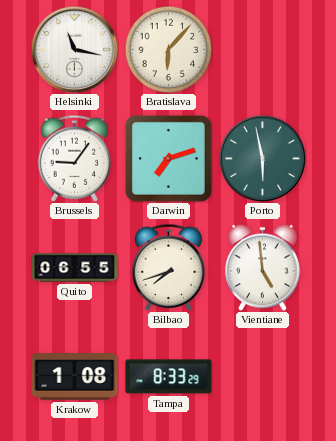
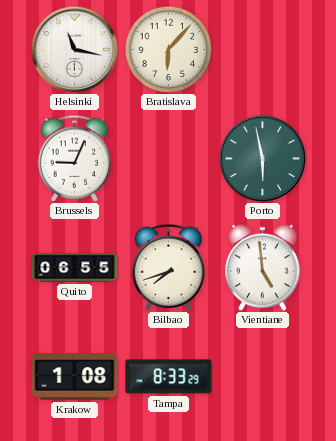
Brussels: 9:06 -> 9:04 (75, 158)
Darwin: 7:12 -> none (168, 158)
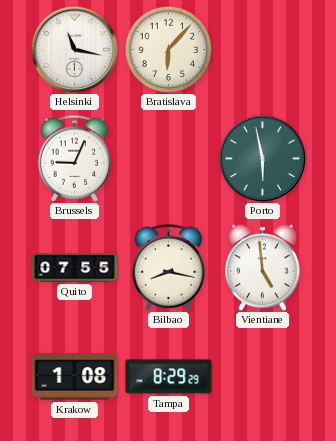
Quito: 06:55 -> 07:55 (75, 268)
Bilbao: 7:42 -> 8:17 (169, 267)
Tampa: 8:33 -> 8:29 (169, 377)
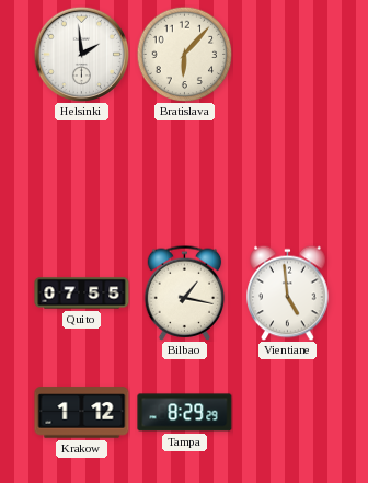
Helsinki: 11:17 -> 1:59 (81, 54)
Brussels: 9:04 -> none (75, 158)
Porto: 5:58 -> none (262, 158)
Bilbao: 8:17 -> 1:17 (185, 292)
Krakow: 1:08 -> 1:12 (82, 413)
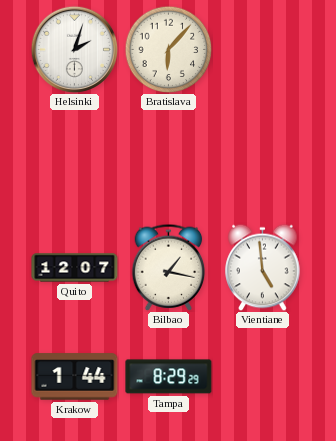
Helsinki: 1:59 -> 2:03 (74, 49)
Quito: 07:55 -> 12:07 (75, 268)
Krakow: 1:12 -> 1:44 (75, 377)
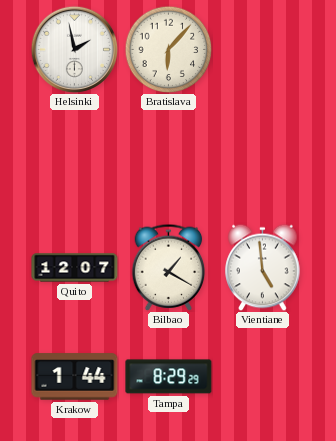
Helsinki: 2:03 -> 1:58 (74, 49)
Bilbao: 1:17 -> 1:20 (169, 267)
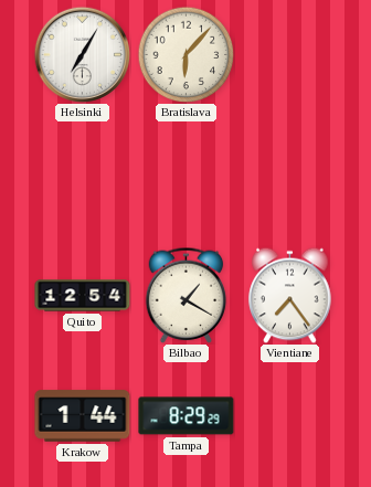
Helsinki: 1:58 -> 7:05 (82, 54)
Quito: 12:07 -> 12:54 (83, 296)
Vientiane: 4:59 -> 7:24 (290, 295)
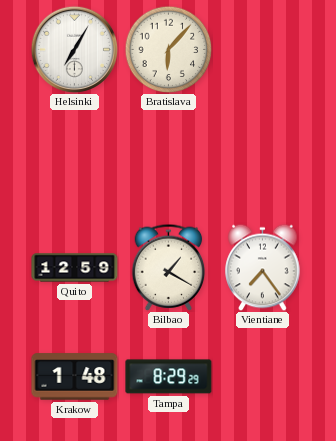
Quito: 12:54 -> 12:59 (75, 268)
Krakow: 1:44 -> 1:48 (75, 377)
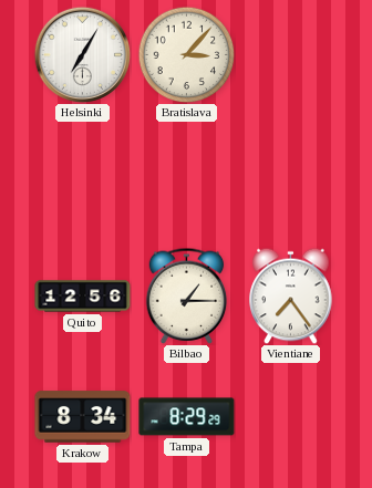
Bratislava: 6:07 -> 3:07 (186, 54)
Quito: 12:59 -> 12:56 (83, 297)
Bilbao: 1:20 -> 1:15 (187, 295)
Krakow: 1:48 -> 8:34 (83, 417)
